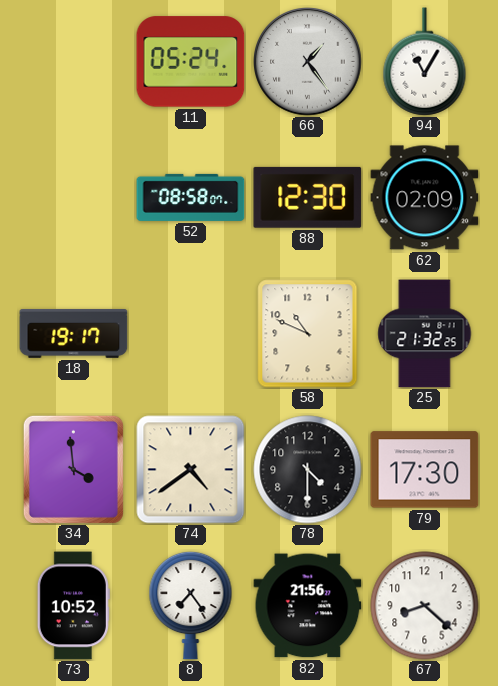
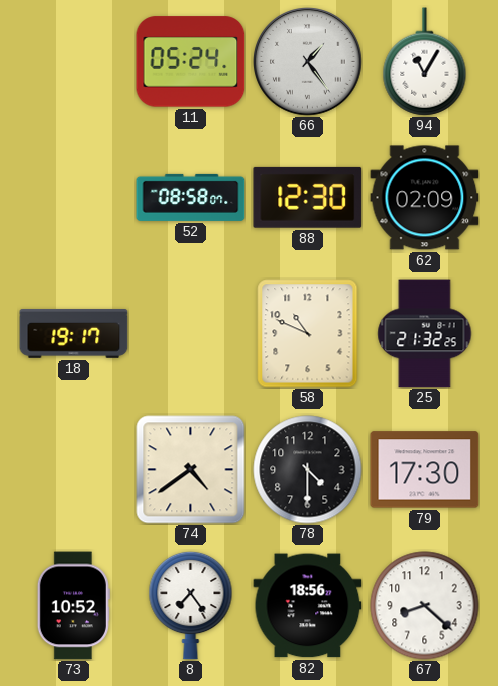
34: 3:59 -> none (73, 469)
82: 21:56 -> 18:56 (308, 606)
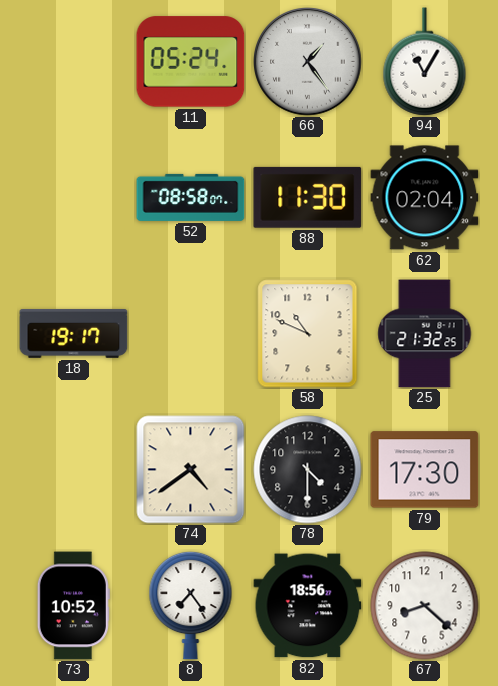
88: 12:30 -> 11:30 (308, 197)
62: 02:09 -> 02:04 (425, 198)
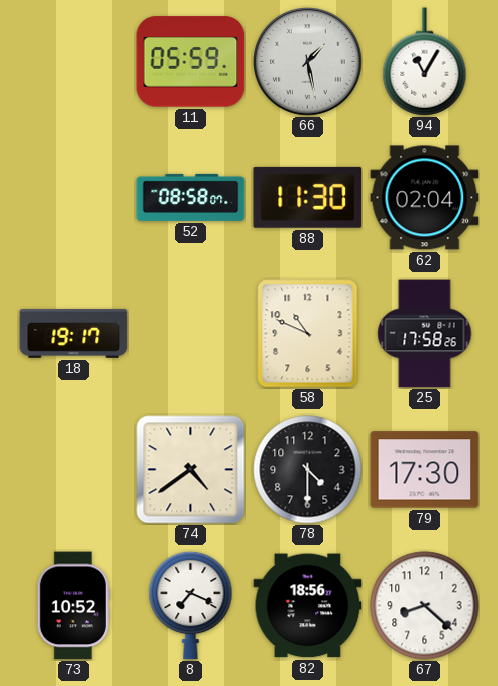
11: 05:24 -> 05:59 (191, 62)
66: 1:24 -> 1:28 (308, 62)
25: 21:32 -> 17:58 (425, 334)
8: 7:24 -> 7:19 (191, 605)
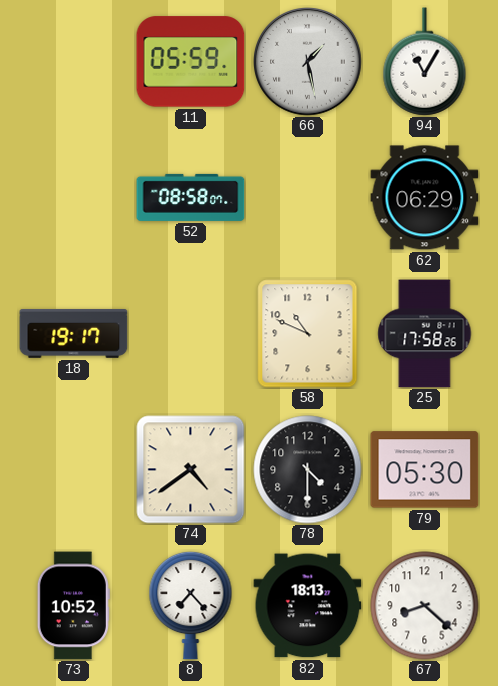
88: 11:30 -> none (308, 197)
62: 02:04 -> 06:29 (425, 198)
79: 17:30 -> 05:30 (425, 470)
8: 7:19 -> 7:23 (191, 605)
82: 18:56 -> 18:13 (308, 606)
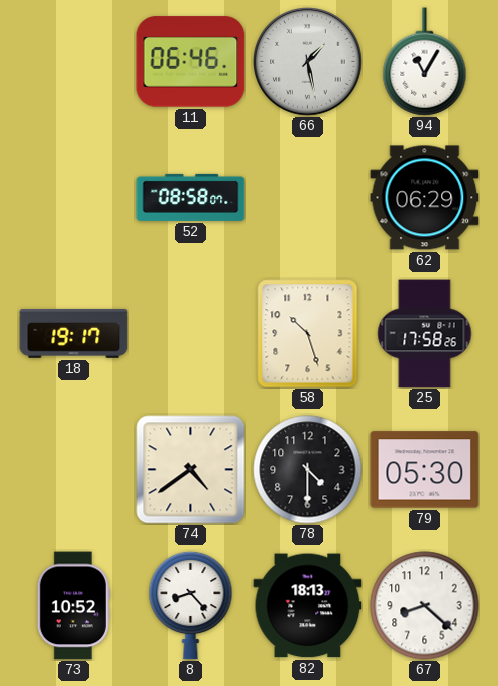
11: 05:59 -> 06:46 (191, 62)
58: 10:49 -> 10:27 (308, 334)
8: 7:23 -> 8:23 (191, 605)
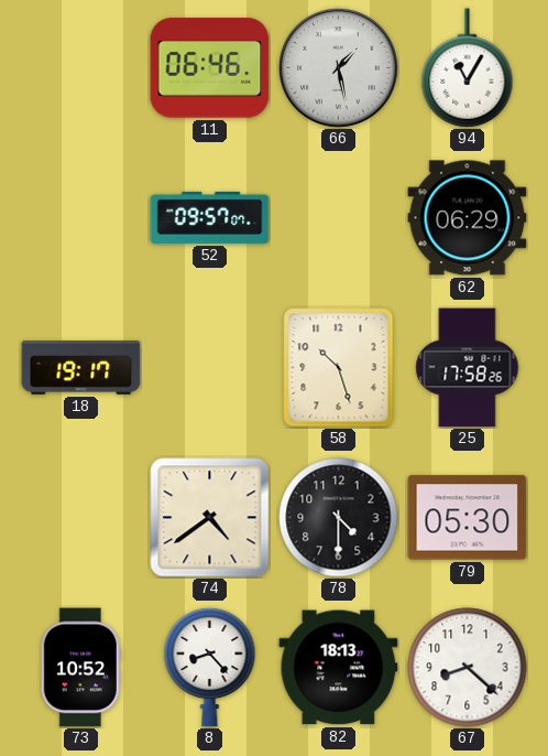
52: 08:58 -> 09:57 (210, 217)
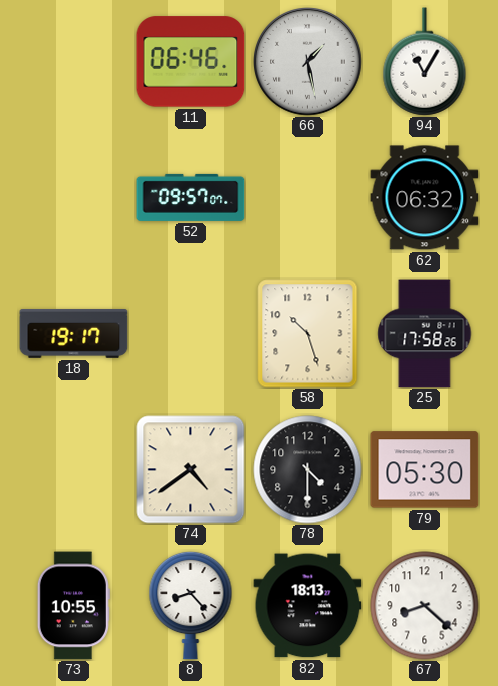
62: 06:29 -> 06:32 (425, 198)
73: 10:52 -> 10:55 (73, 606)
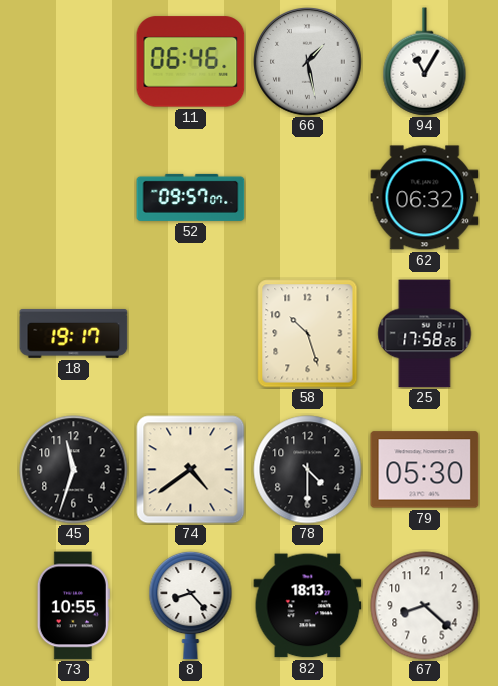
45: none -> 11:33 (74, 470)
